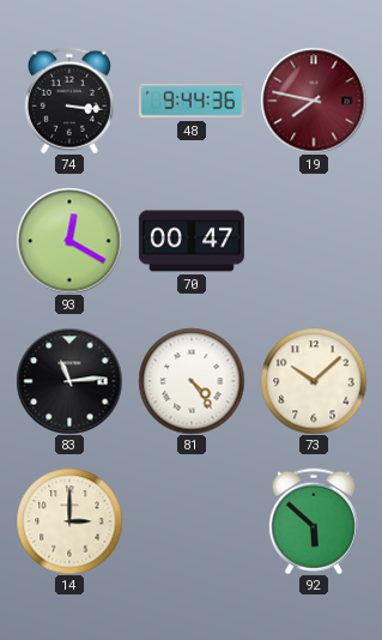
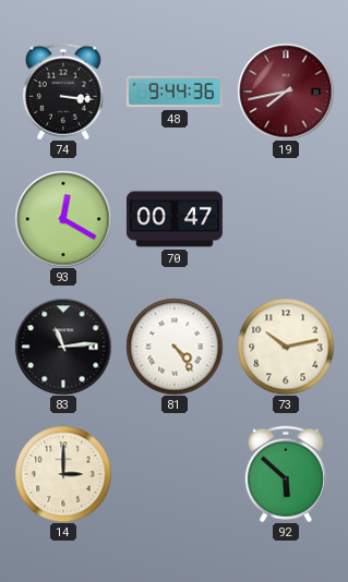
19: 7:47 -> 7:43 (286, 92)
73: 10:08 -> 10:13 (286, 347)
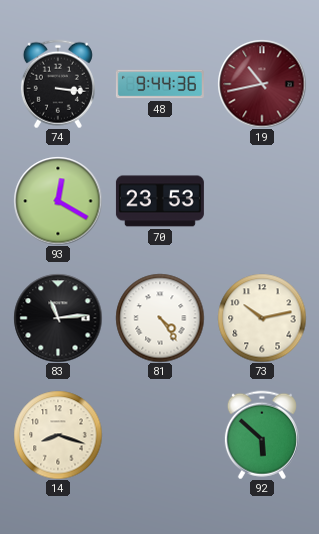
19: 7:43 -> 10:43 (262, 84)
70: 00:47 -> 23:53 (160, 201)
14: 3:00 -> 8:18 (58, 435)
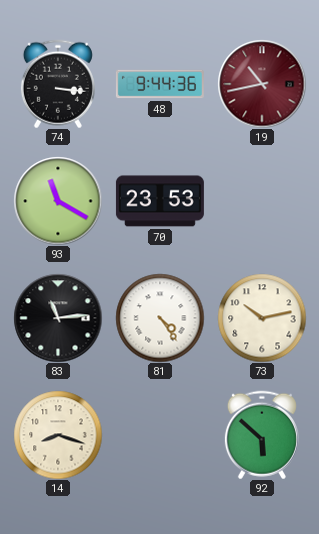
93: 12:20 -> 11:20 (58, 201)
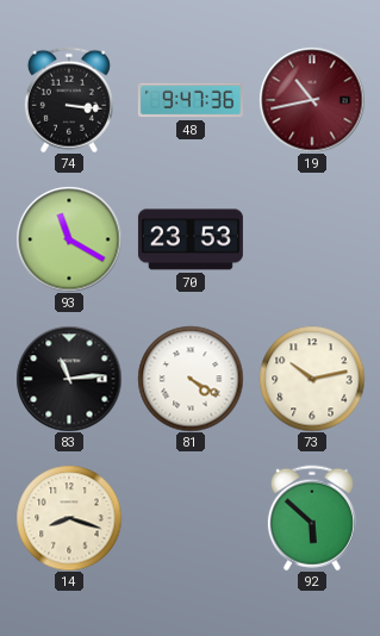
48: 9:44 -> 9:47 (191, 100)
81: 4:24 -> 4:20 (191, 379)
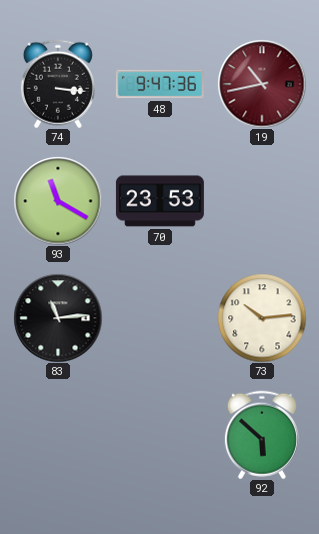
81: 4:20 -> none (191, 379)
73: 10:13 -> 10:14 (262, 318)
14: 8:18 -> none (69, 518)
